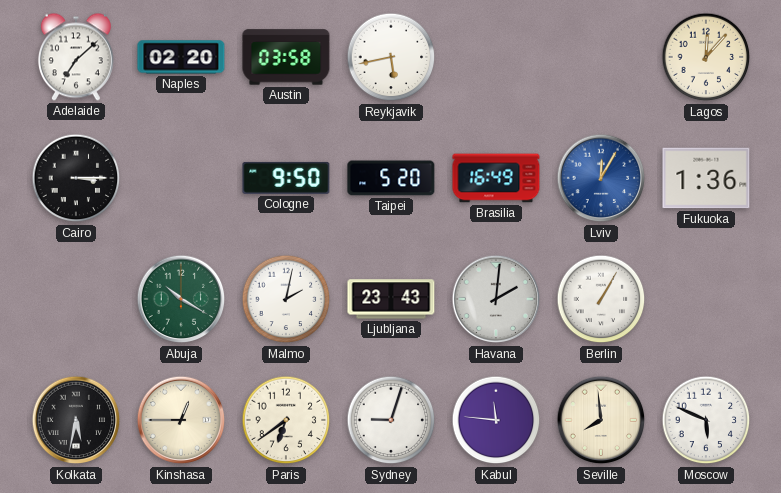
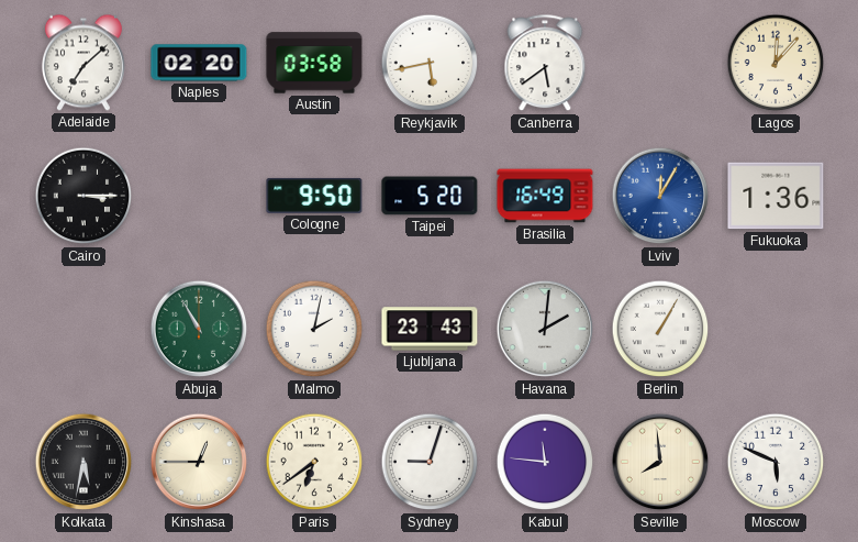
Canberra: none -> 5:39 (545, 64)
Abuja: 10:20 -> 10:55 (199, 329)
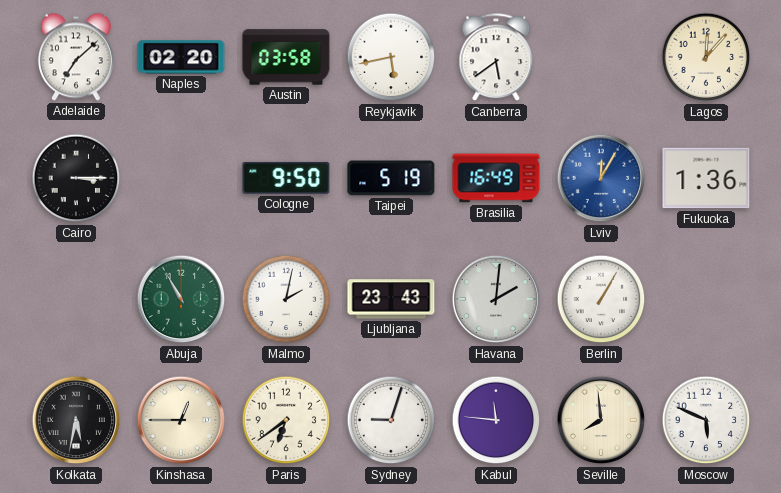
Taipei: 5:20 -> 5:19 (391, 178)
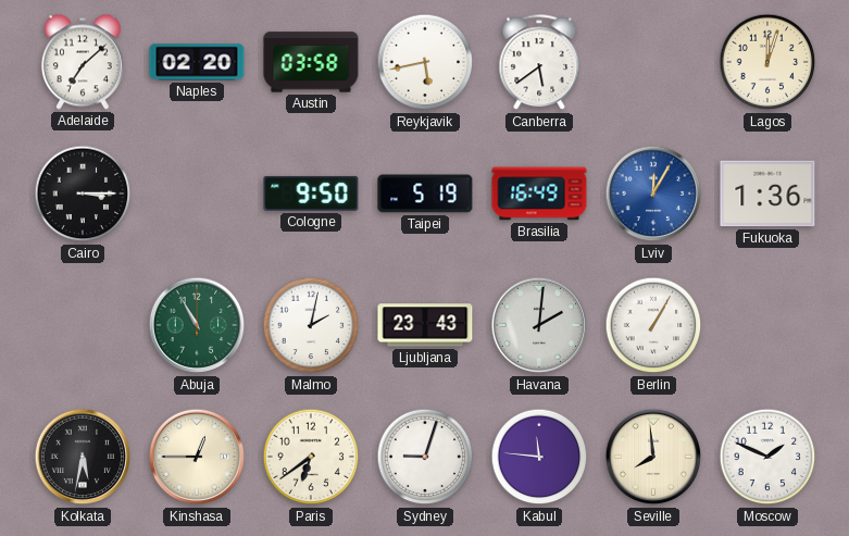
Lagos: 12:07 -> 12:03 (767, 62)
Moscow: 5:49 -> 1:49 (767, 457)
